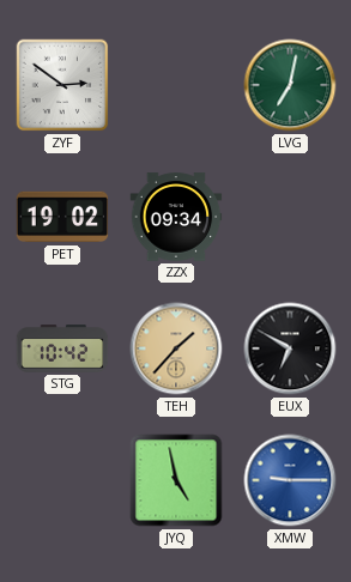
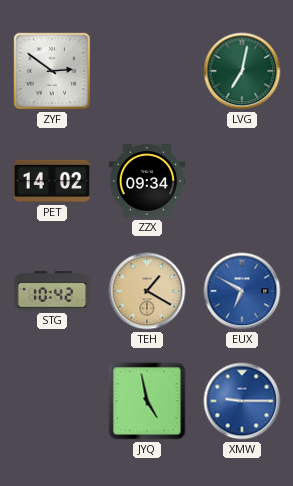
PET: 19:02 -> 14:02 (52, 181)
TEH: 1:37 -> 1:20 (147, 291)
EUX dial: black -> blue (242, 291)
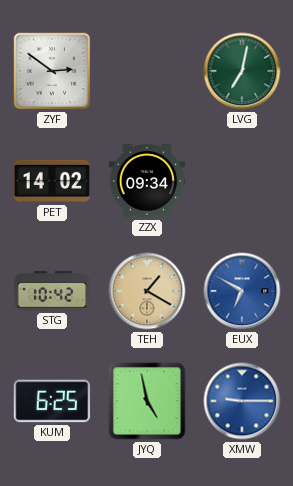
KUM: none -> 6:25 (52, 401)
